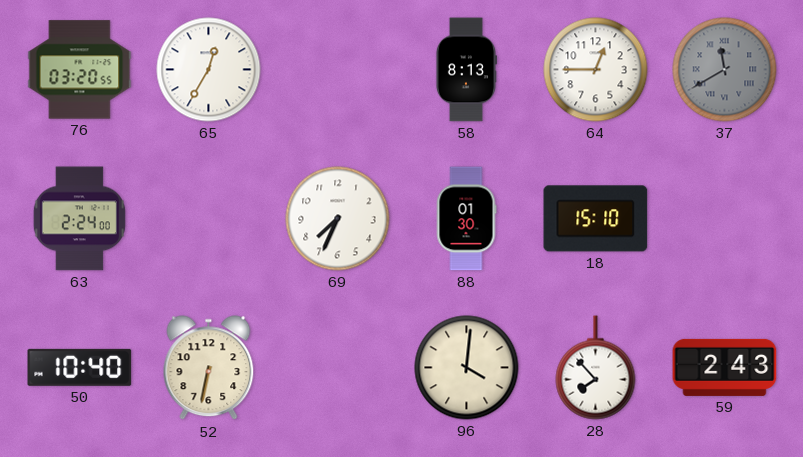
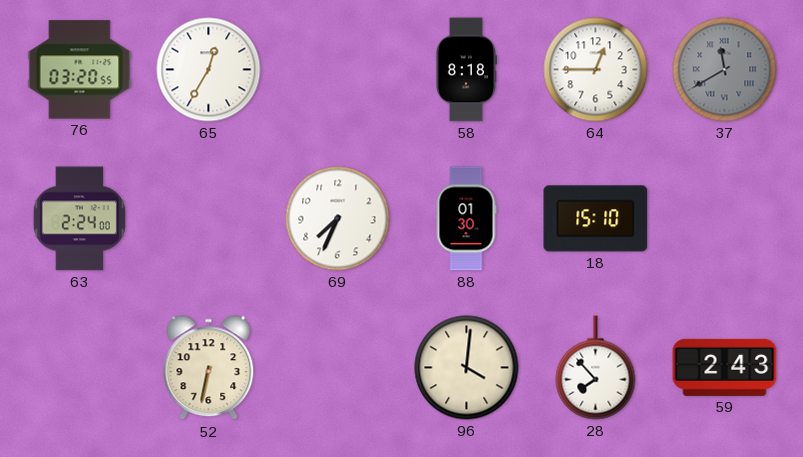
58: 8:13 -> 8:18 (466, 70)
50: 10:40 -> none (80, 367)
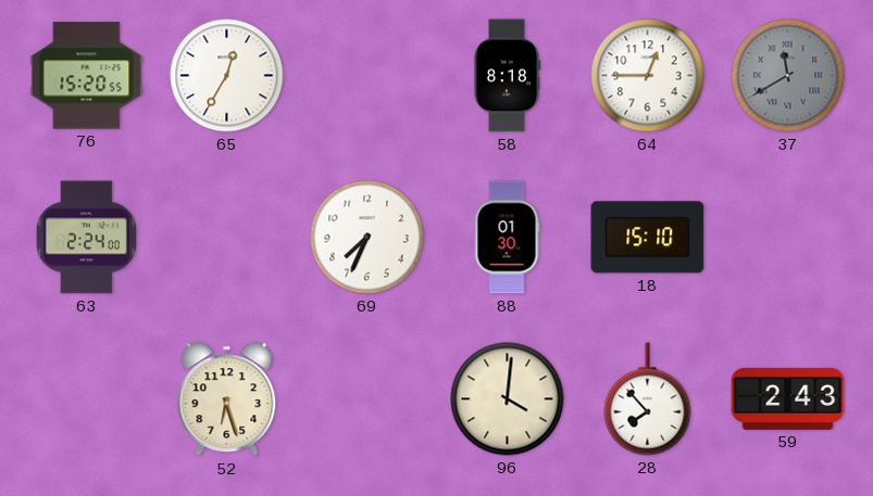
76: 03:20 -> 15:20 (87, 76)
52: 6:32 -> 6:27 (227, 399)
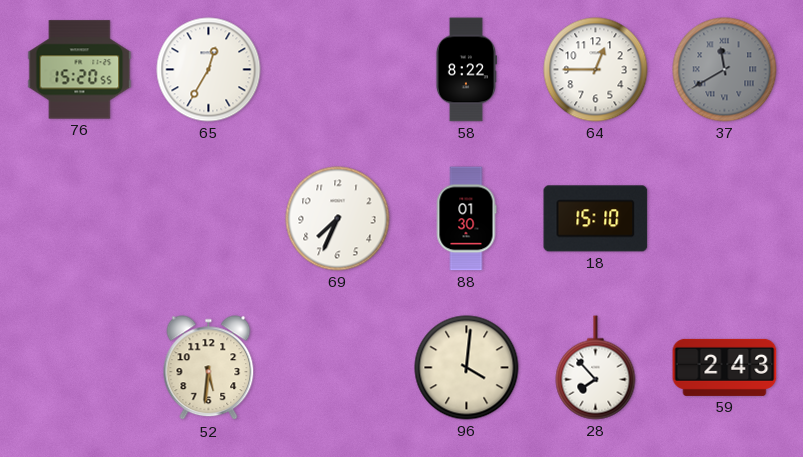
58: 8:18 -> 8:22 (466, 70)
63: 2:24 -> none (86, 238)
52: 6:27 -> 5:31 (209, 368)
